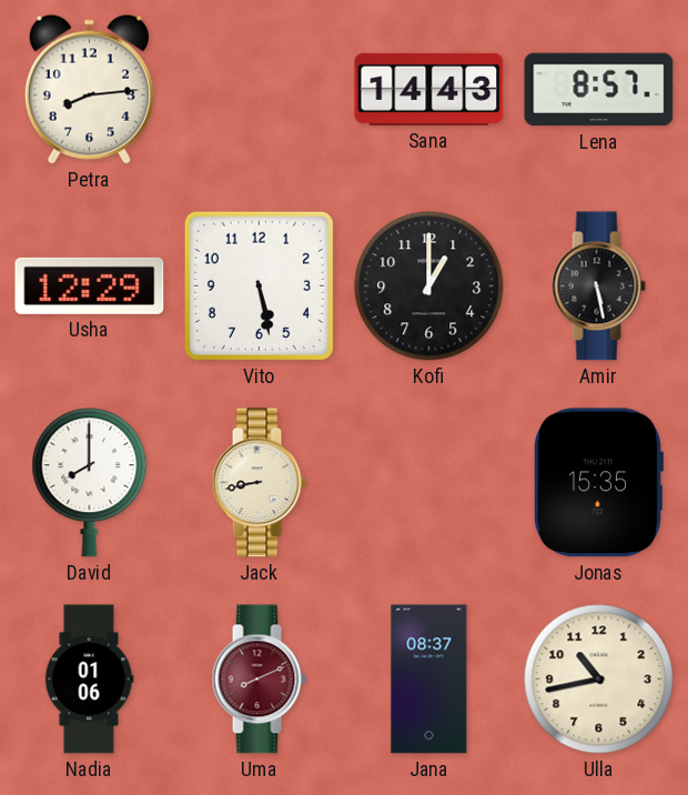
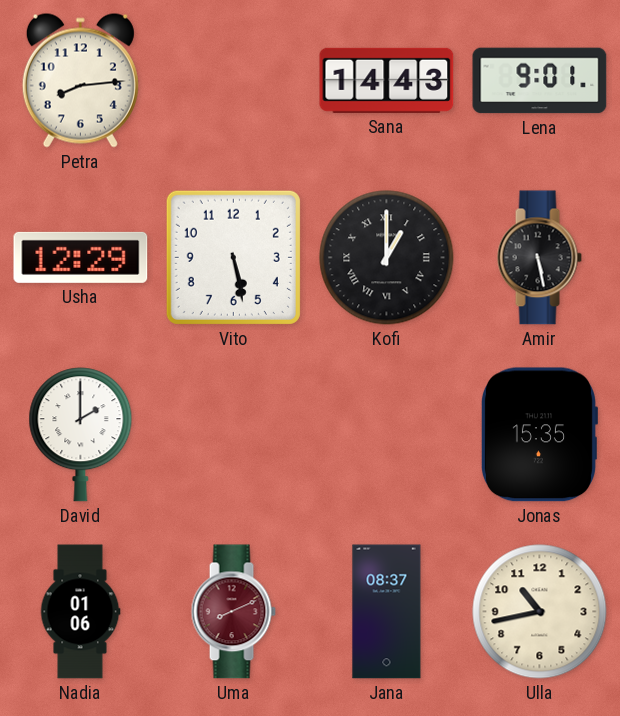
Lena: 8:57 -> 9:01 (540, 81)
Kofi numerals: Arabic -> Roman (387, 258)
David: 8:00 -> 2:00 (81, 435)
Jack: 8:43 -> none (259, 483)
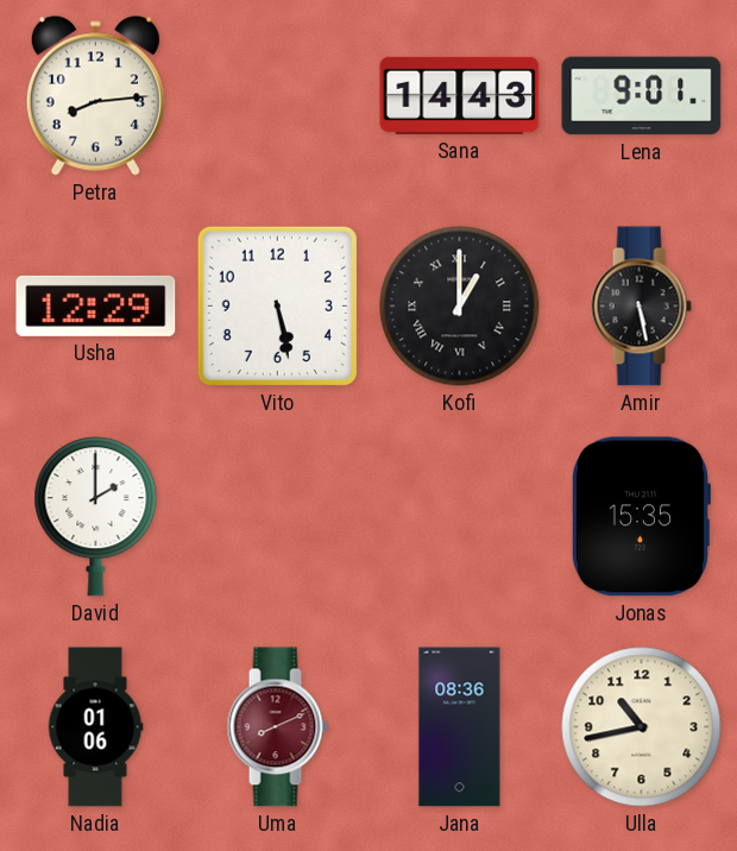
Jana: 08:37 -> 08:36 (460, 727)
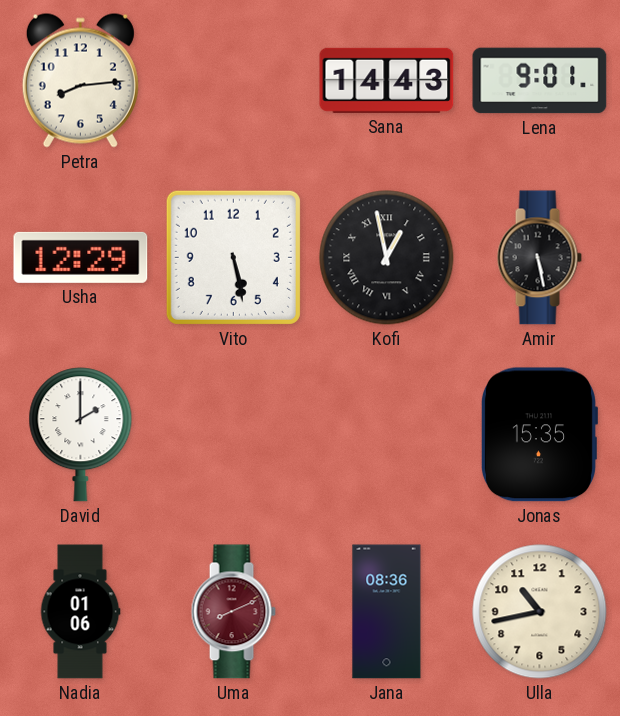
Kofi: 1:00 -> 12:58 (387, 258)
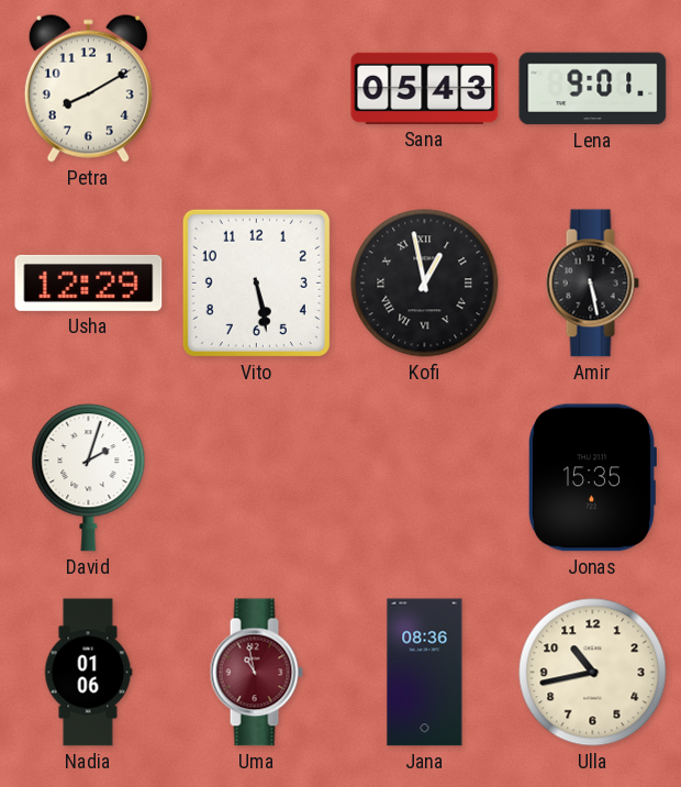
Petra: 8:14 -> 8:10 (88, 88)
Sana: 14:43 -> 05:43 (425, 88)
David: 2:00 -> 2:03 (89, 478)
Uma: 8:11 -> 10:58 (256, 673)
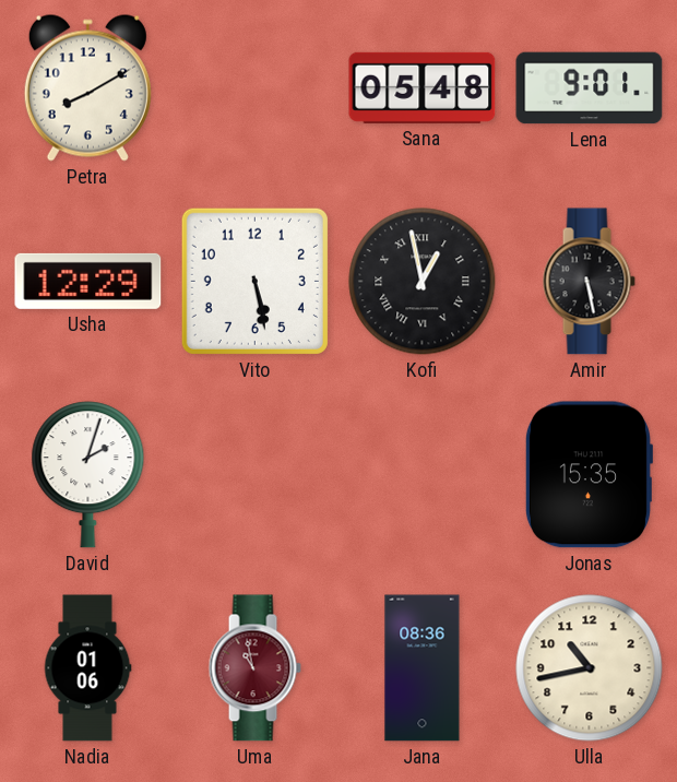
Sana: 05:43 -> 05:48 (423, 87)
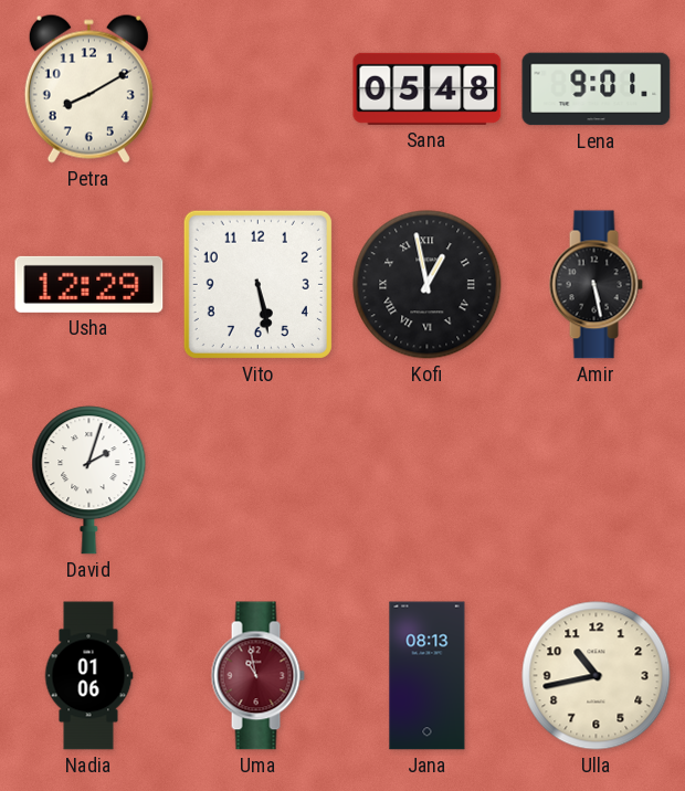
Jonas: 15:35 -> none (589, 475)
Jana: 08:36 -> 08:13 (428, 676)
